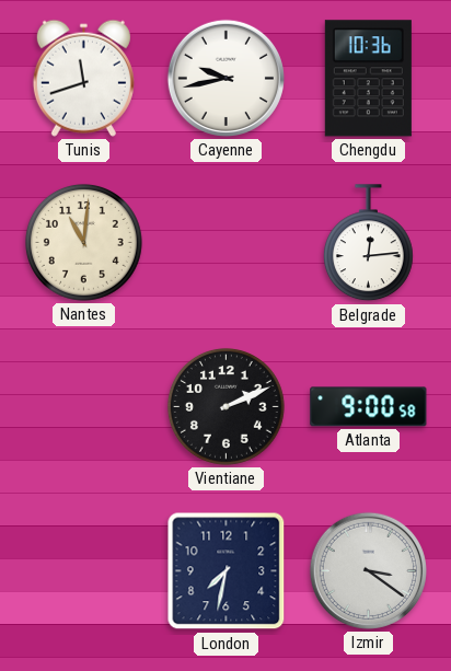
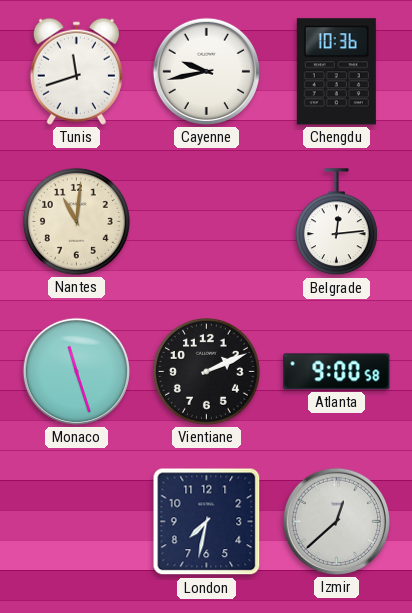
Monaco: none -> 11:27 (76, 371)
Izmir: 3:21 -> 12:38 (336, 521)
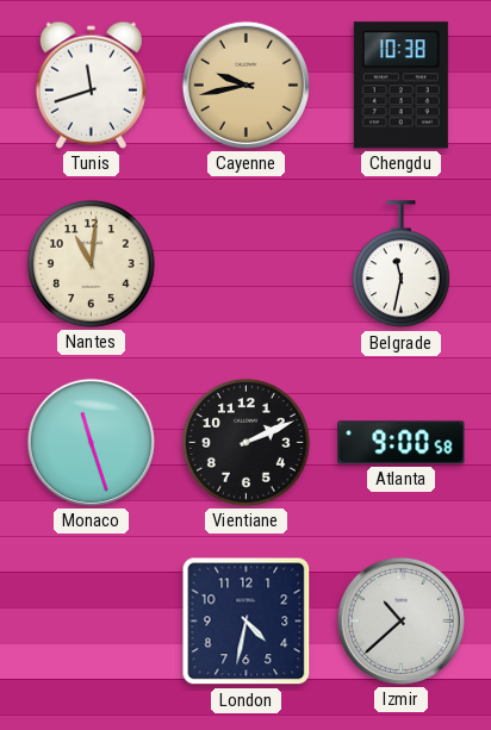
Cayenne dial: white -> champagne (245, 85)
Chengdu: 10:36 -> 10:38 (400, 86)
Belgrade: 12:14 -> 11:32 (400, 264)
London: 7:32 -> 4:32 (247, 622)
Izmir: 12:38 -> 10:38 (400, 620)
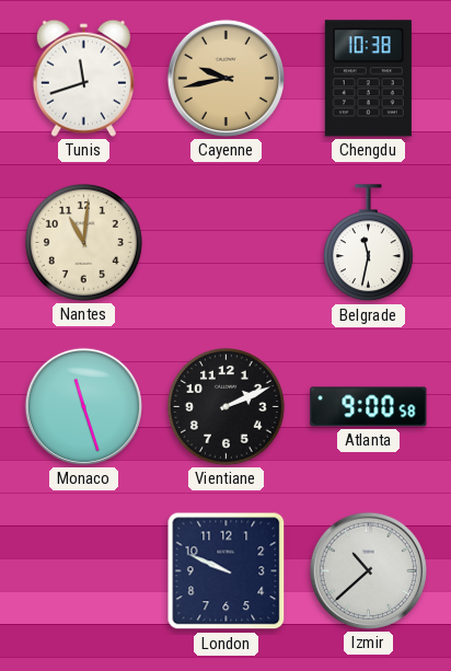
London: 4:32 -> 9:49 (227, 571)
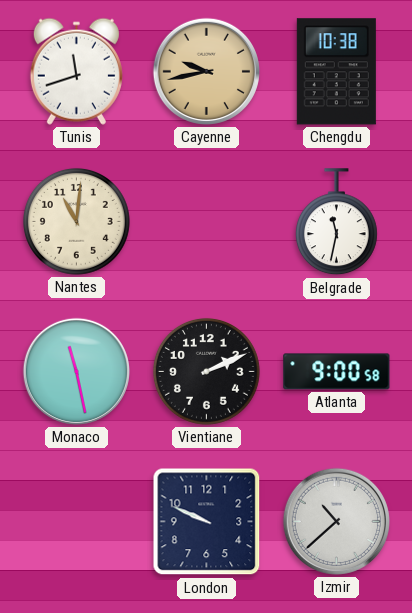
Monaco: 11:27 -> 11:28 (76, 371)
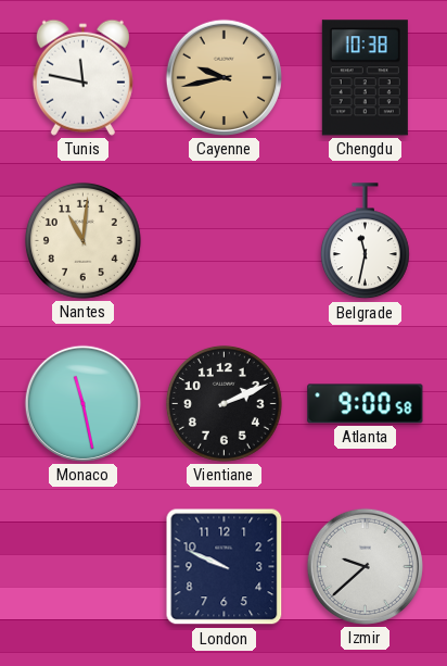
Tunis: 11:42 -> 11:47 (82, 77)
Izmir: 10:38 -> 9:38 (365, 566)
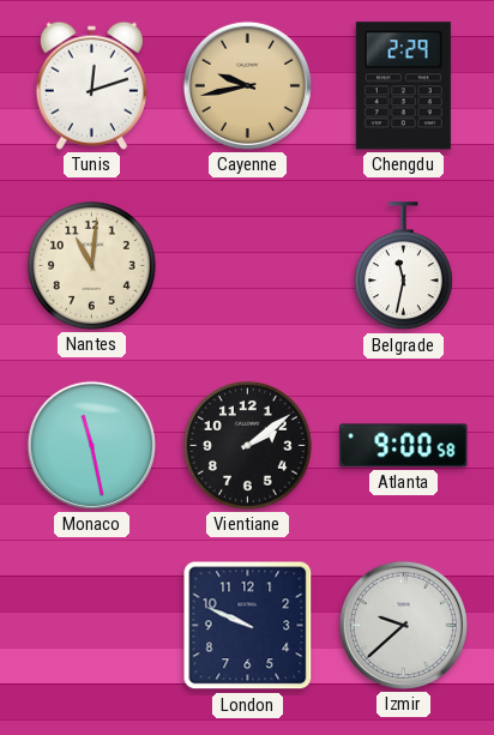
Tunis: 11:47 -> 12:12 (91, 85)
Chengdu: 10:38 -> 2:29 (403, 86)
Vientiane: 2:11 -> 2:09 (247, 445)
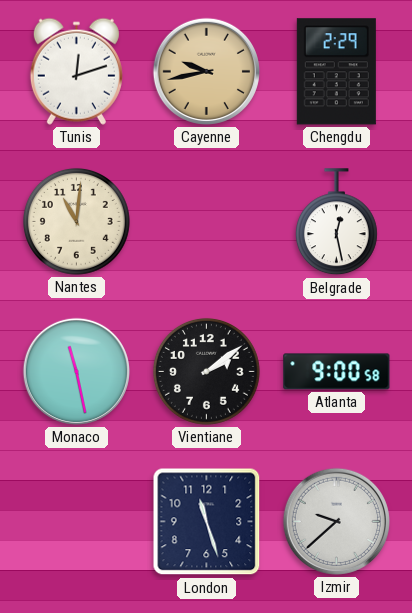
Belgrade: 11:32 -> 12:28 (336, 222)
London: 9:49 -> 11:27 (207, 522)
